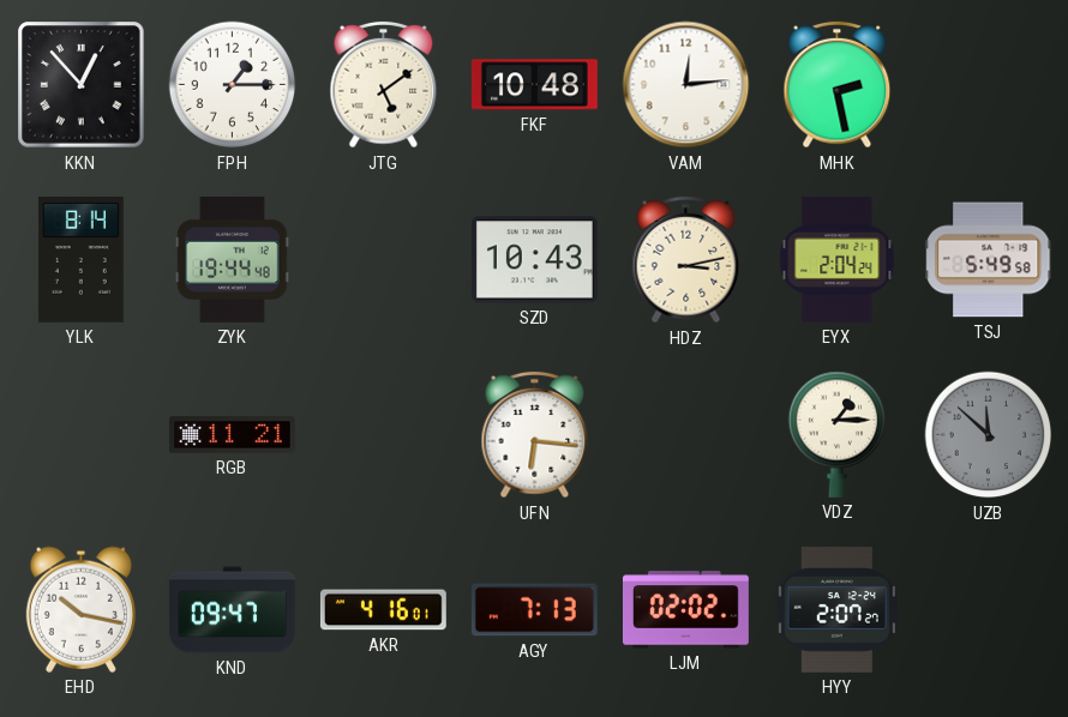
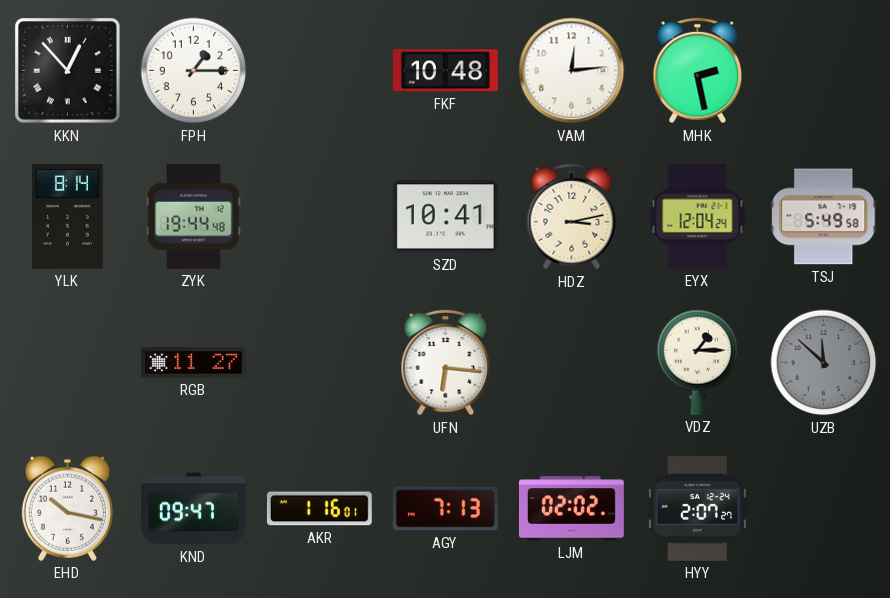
JTG: 5:09 -> none (384, 85)
SZD: 10:43 -> 10:41 (445, 217)
EYX: 2:04 -> 12:04 (698, 216)
RGB: 11:21 -> 11:27 (194, 363)
AKR: 4:16 -> 1:16 (319, 509)
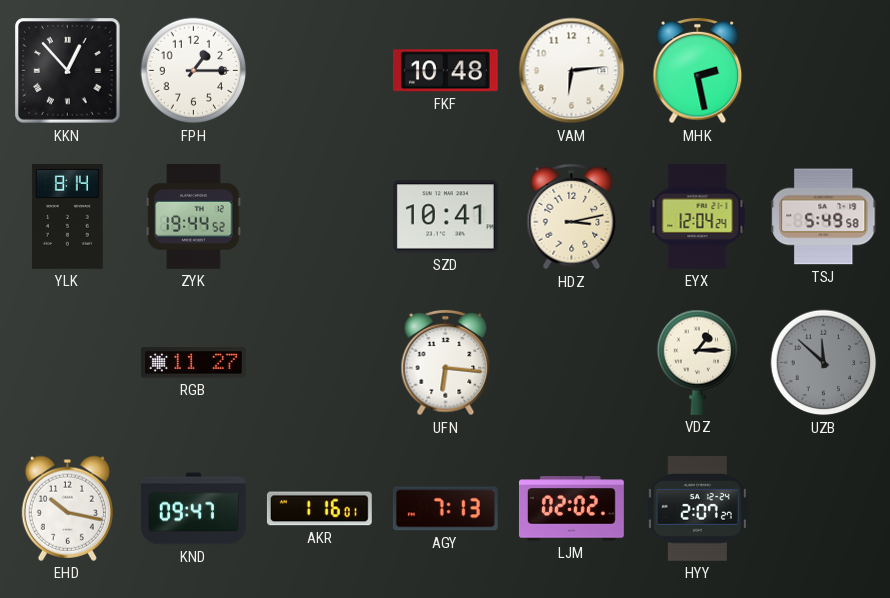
VAM: 12:14 -> 6:14 (572, 71)
ZYK: 19:44:48 -> 19:44:52 (194, 216)
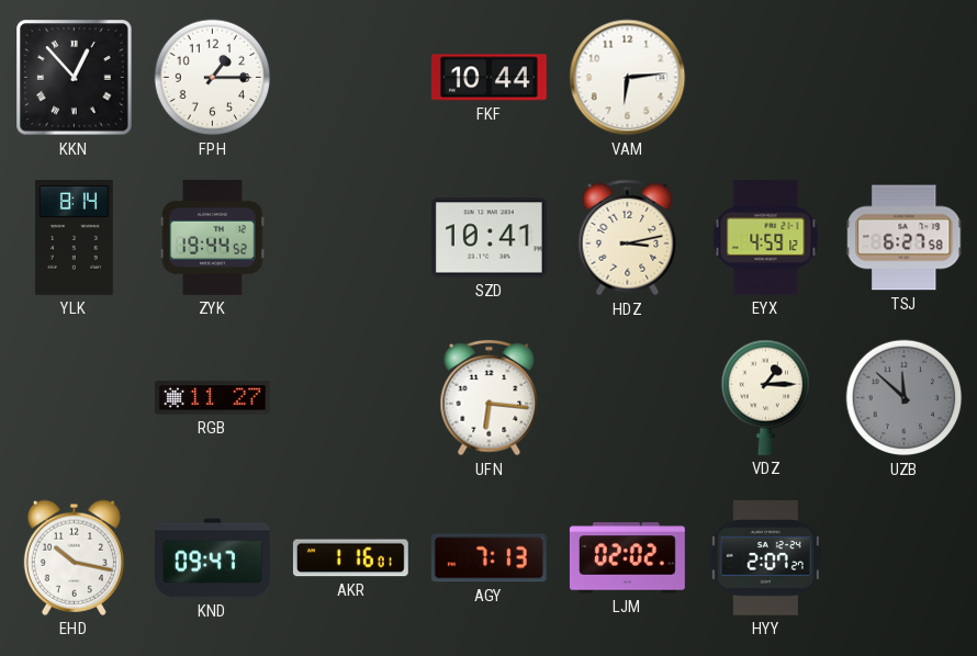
FKF: 10:48 -> 10:44 (488, 78)
MHK: 2:28 -> none (698, 71)
EYX: 12:04 -> 4:59 (766, 237)
TSJ: 5:49 -> 6:27 (905, 238)
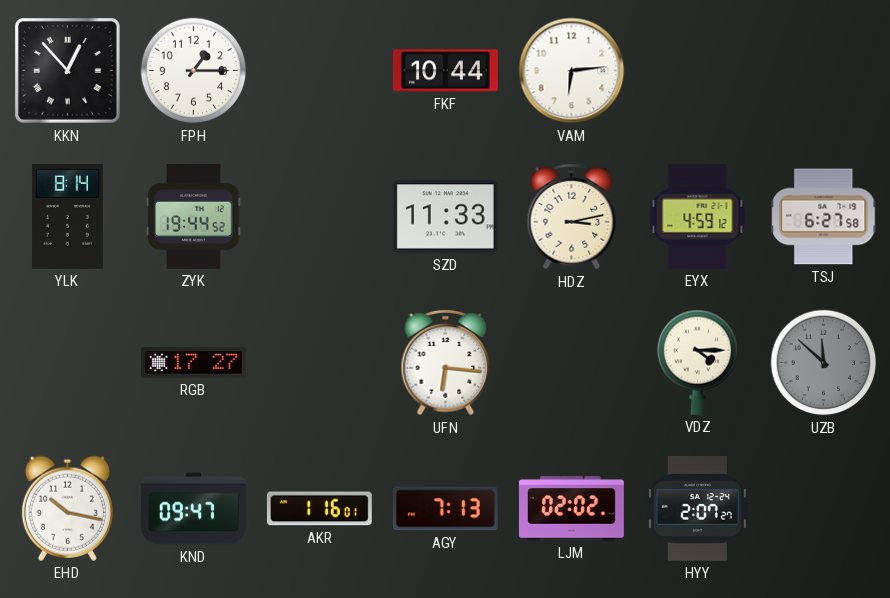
SZD: 10:41 -> 11:33 (445, 217)
RGB: 11:27 -> 17:27 (194, 363)
VDZ: 1:15 -> 4:15 (698, 362)
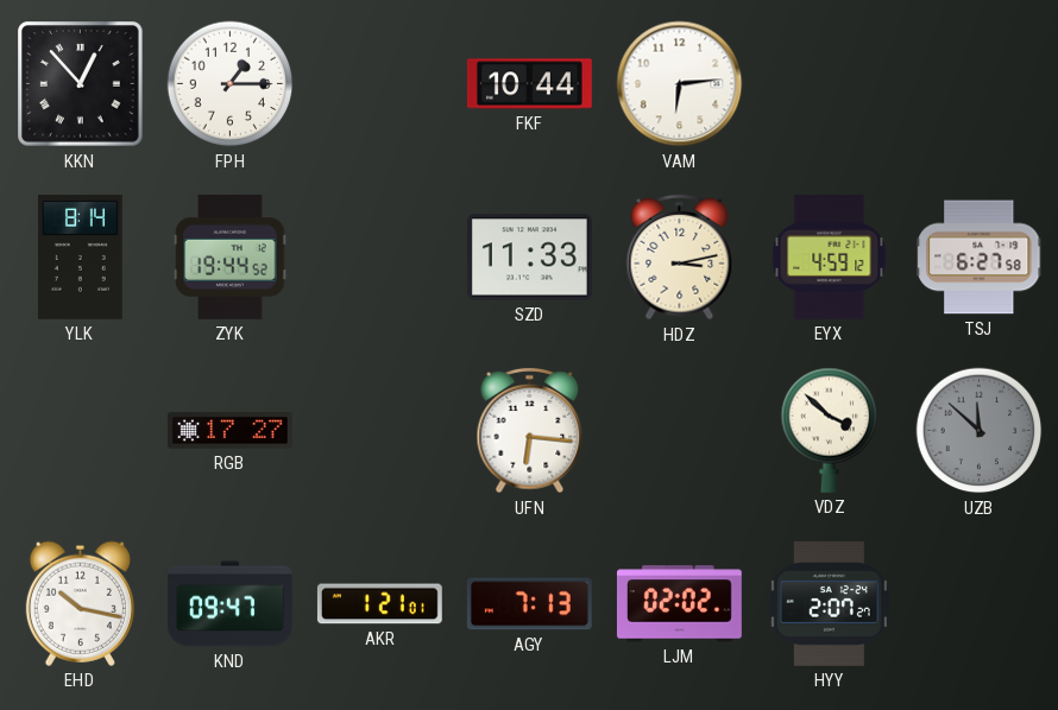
VDZ: 4:15 -> 3:52 (830, 430)
AKR: 1:16 -> 1:21 (379, 604)
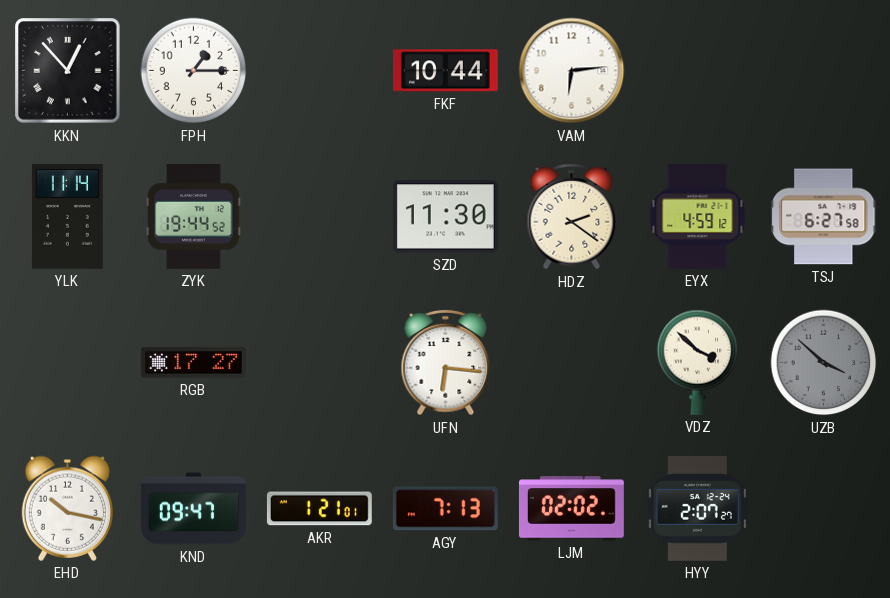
YLK: 8:14 -> 11:14 (67, 216)
SZD: 11:33 -> 11:30 (445, 217)
HDZ: 3:13 -> 2:21 (572, 217)
UZB: 11:52 -> 3:52 (824, 363)
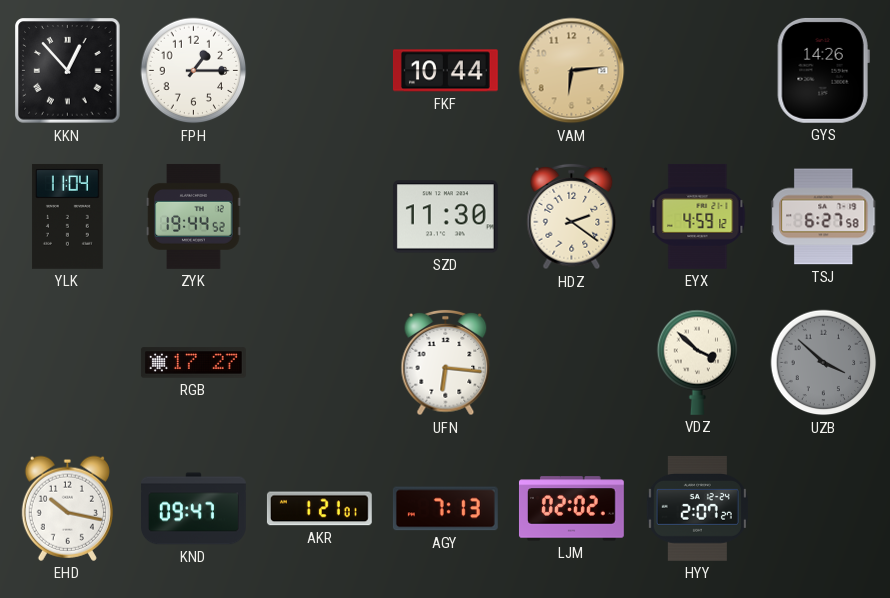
VAM dial: white -> champagne (572, 71)
GYS: none -> 14:26 (823, 70)
YLK: 11:14 -> 11:04 (67, 216)
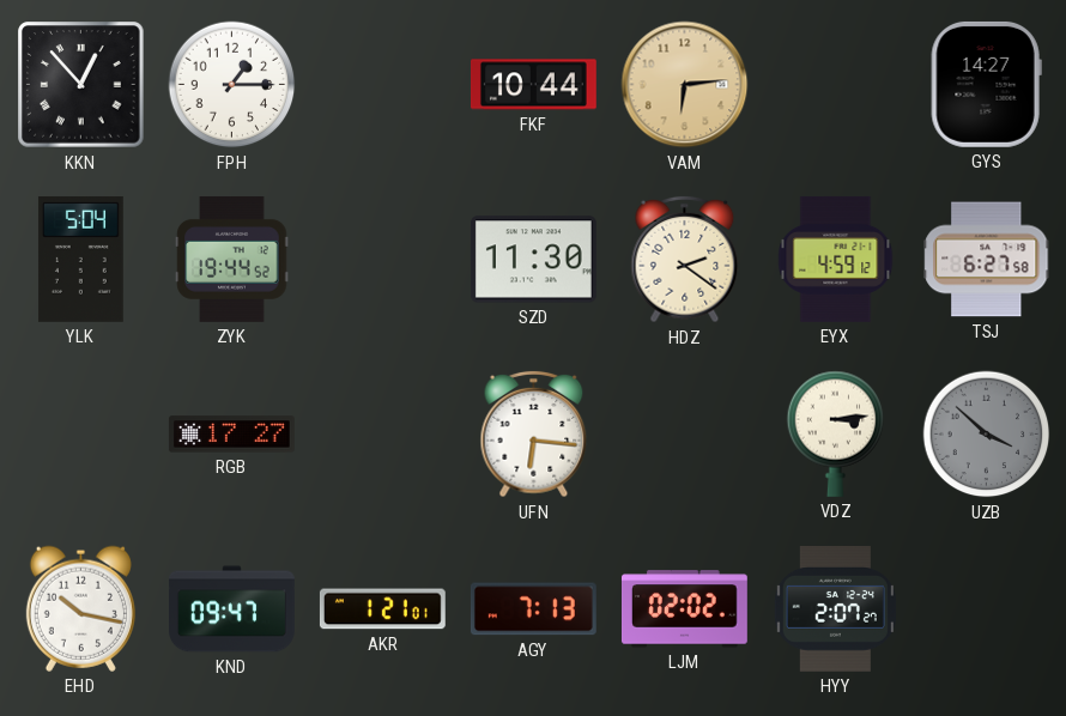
GYS: 14:26 -> 14:27 (986, 84)
YLK: 11:04 -> 5:04 (80, 259)
VDZ: 3:52 -> 3:14 (836, 433)
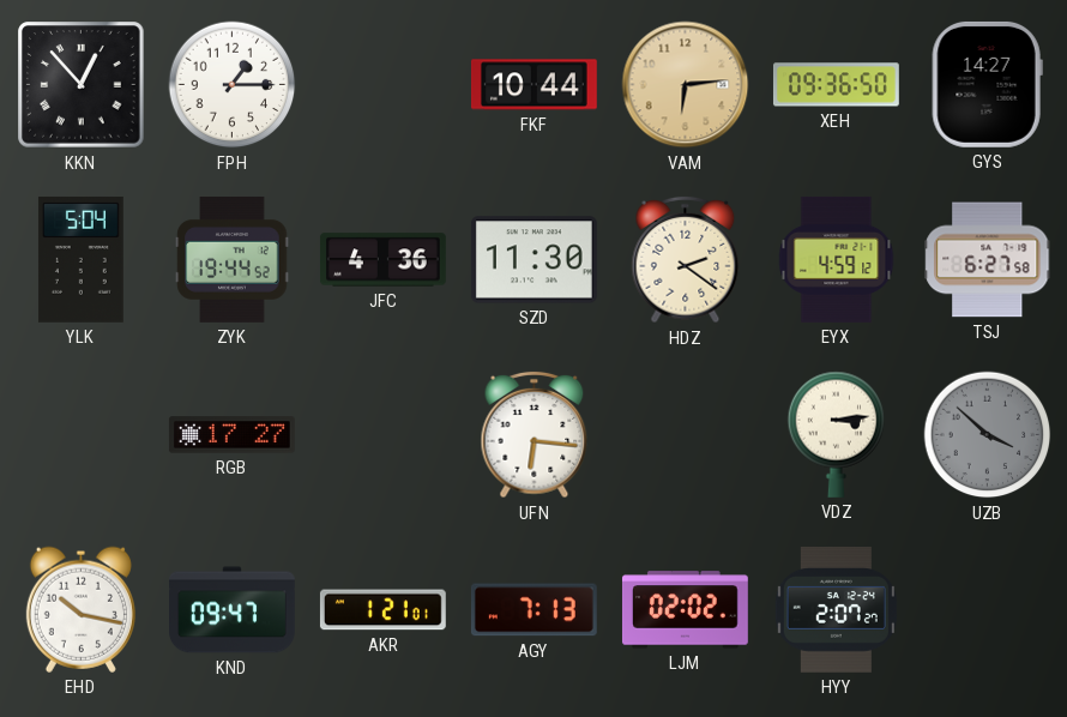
XEH: none -> 09:36 (837, 85)
JFC: none -> 4:36 (382, 260)
